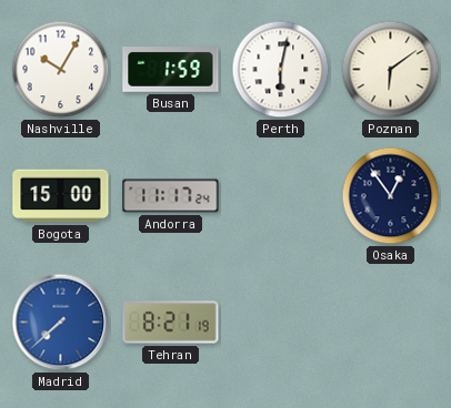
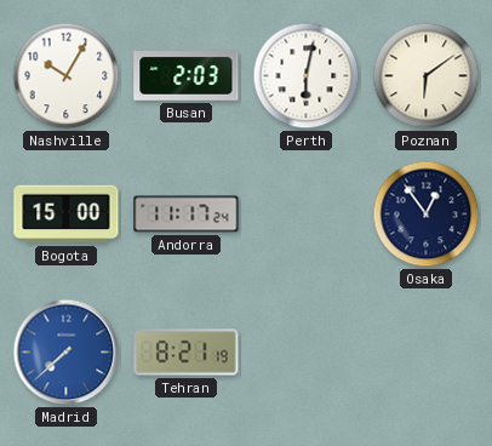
Busan: 1:59 -> 2:03 (187, 76)
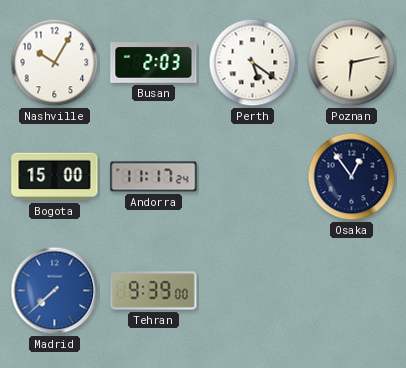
Perth: 6:02 -> 5:21 (253, 63)
Poznan: 6:09 -> 6:13 (352, 63)
Tehran: 8:21 -> 9:39 (154, 291)
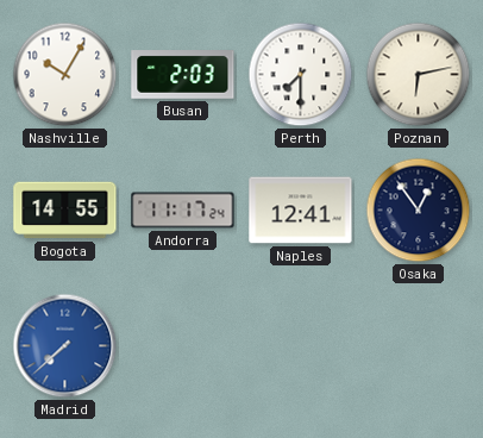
Perth: 5:21 -> 7:30 (301, 75)
Bogota: 15:00 -> 14:55 (65, 211)
Naples: none -> 12:41 (301, 211)
Tehran: 9:39 -> none (154, 291)
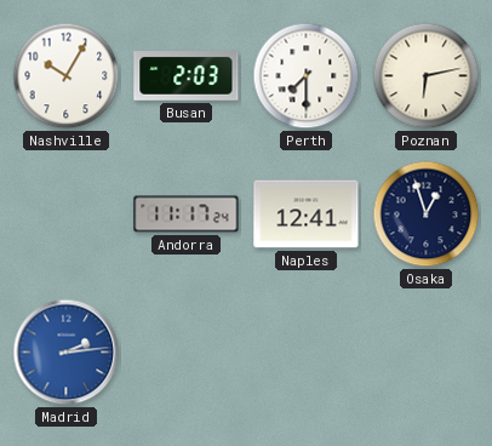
Bogota: 14:55 -> none (65, 211)
Osaka: 12:54 -> 12:57 (427, 215)
Madrid: 7:38 -> 2:14 (67, 353)
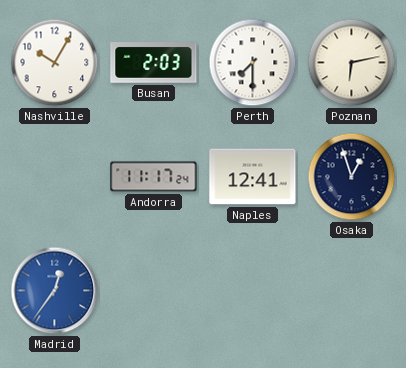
Madrid: 2:14 -> 12:36 (55, 291)
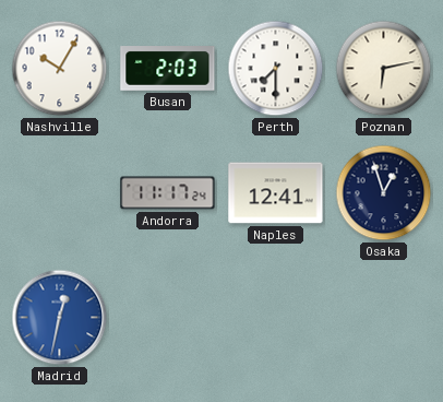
Madrid: 12:36 -> 12:32 (60, 318)
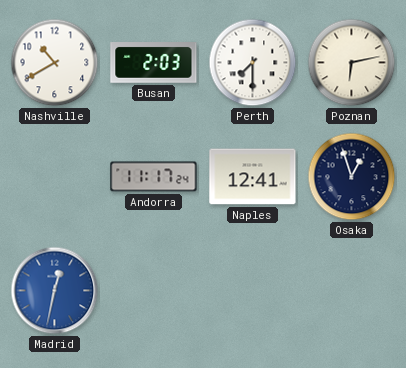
Nashville: 10:05 -> 10:40 (55, 63)
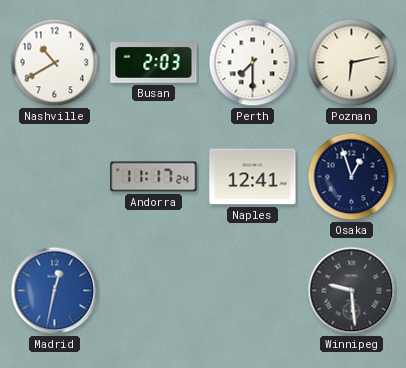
Winnipeg: none -> 9:29 (352, 291)
